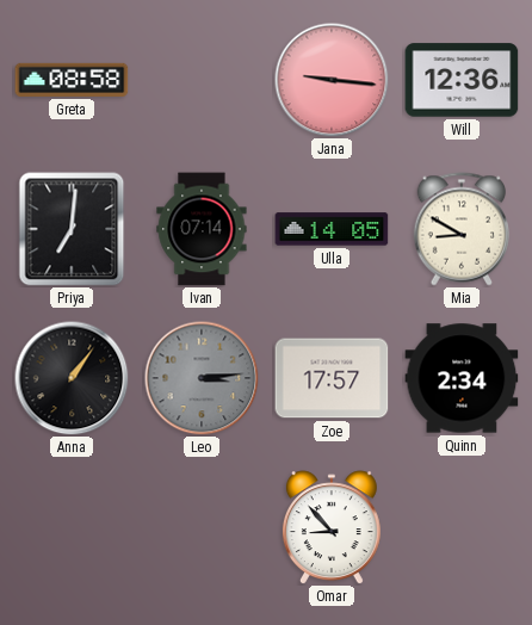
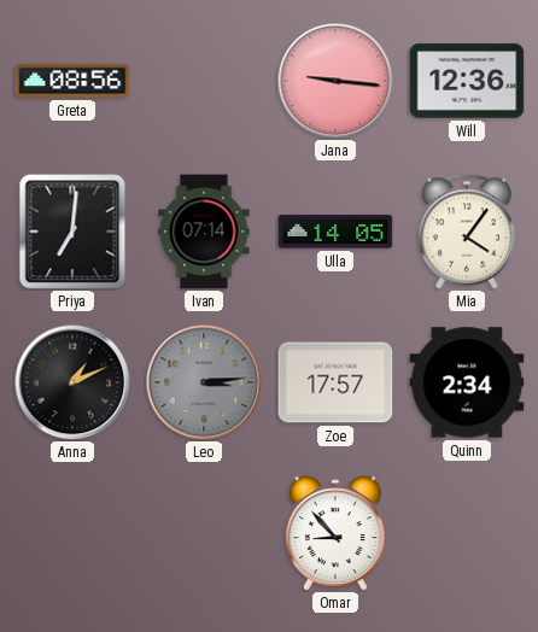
Greta: 08:58 -> 08:56 (72, 81)
Mia: 8:50 -> 4:06 (467, 232)
Anna: 1:06 -> 1:11 (72, 382)
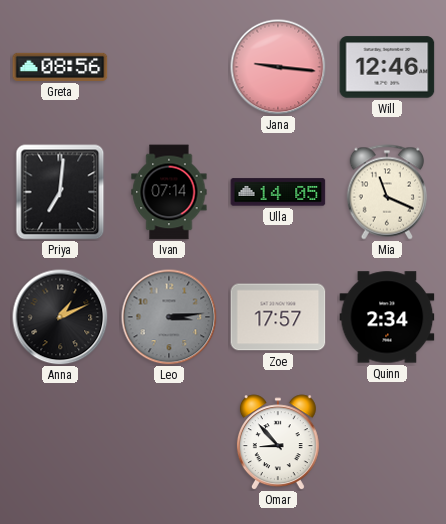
Will: 12:36 -> 12:46 (387, 67)
Mia: 4:06 -> 11:19 (387, 192)
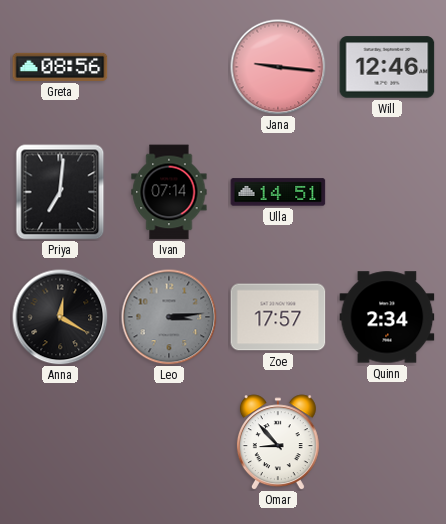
Ulla: 14:05 -> 14:51 (278, 192)
Mia: 11:19 -> none (387, 192)
Anna: 1:11 -> 12:20 (60, 317)
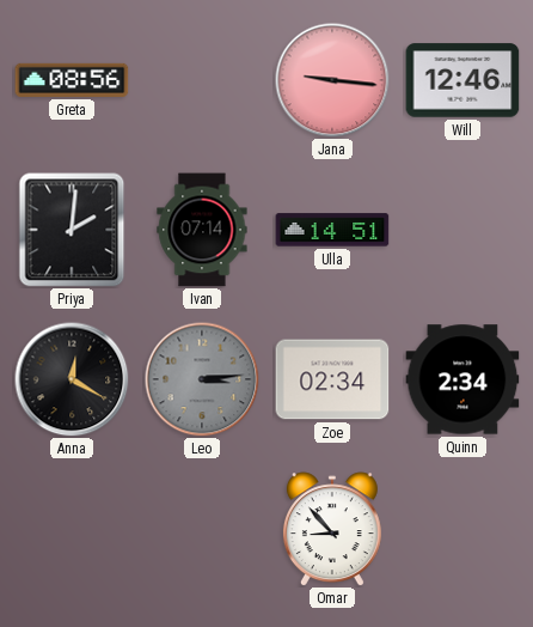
Priya: 7:01 -> 2:01 (72, 230)
Zoe: 17:57 -> 02:34 (332, 379)
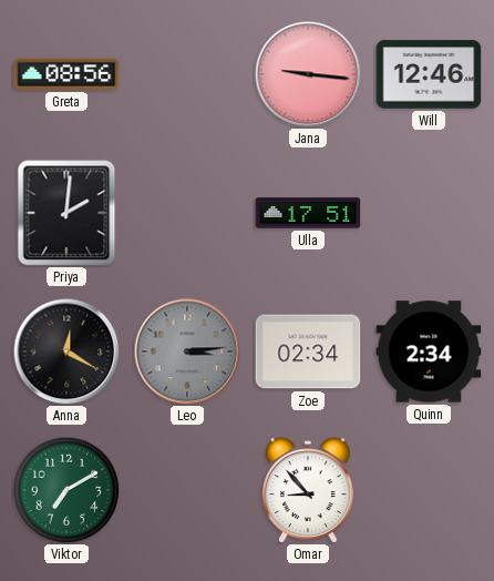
Ivan: 07:14 -> none (202, 230)
Ulla: 14:51 -> 17:51 (308, 213)
Viktor: none -> 7:10 (66, 490)
